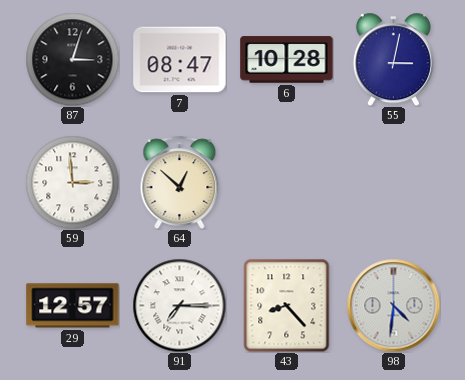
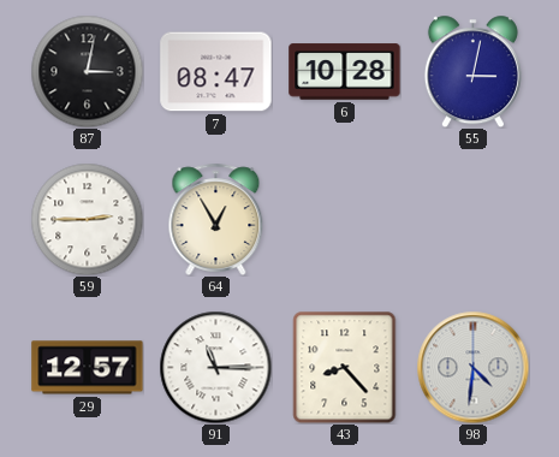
87: 3:03 -> 3:02 (87, 71)
59: 2:59 -> 2:45 (87, 219)
64: 12:52 -> 12:55 (216, 219)
91: 7:15 -> 11:15 (215, 367)
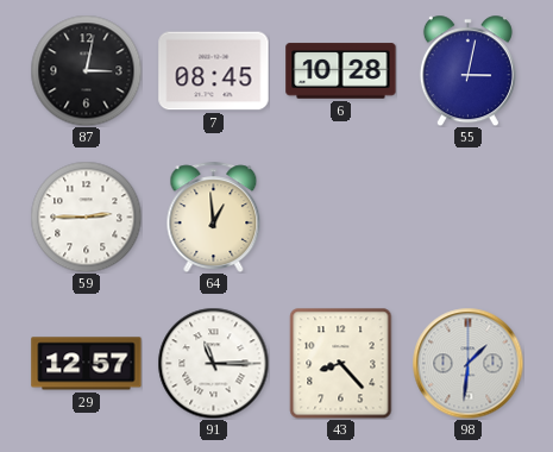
7: 08:47 -> 08:45 (214, 71)
64: 12:55 -> 12:59 (214, 216)
98: 4:31 -> 1:31 (467, 363)
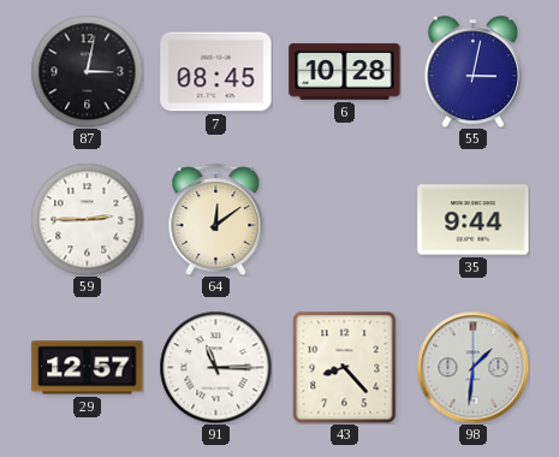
64: 12:59 -> 12:09 (216, 219)
35: none -> 9:44 (474, 220)
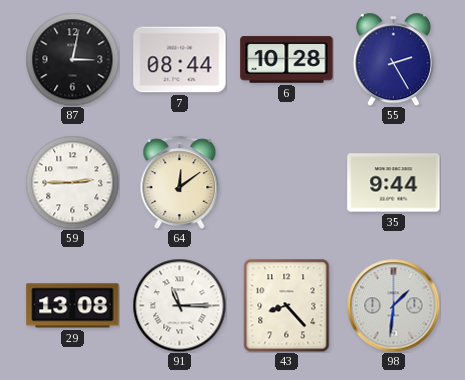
7: 08:45 -> 08:44 (180, 60)
55: 3:02 -> 2:25 (393, 59)
29: 12:57 -> 13:08 (73, 306)
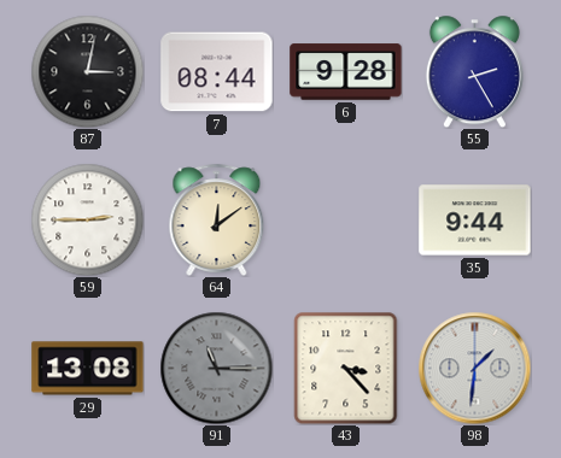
6: 10:28 -> 9:28 (346, 72)
91 dial: white -> grey (216, 368)
43: 8:23 -> 3:23 (346, 368)
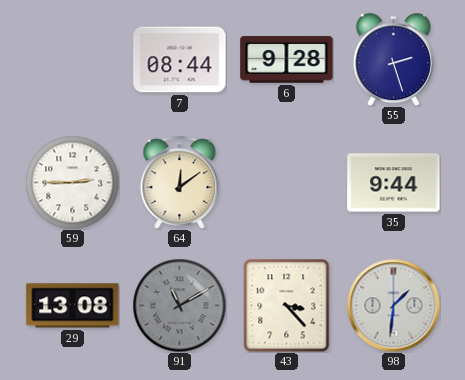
87: 3:02 -> none (87, 71)
55: 2:25 -> 2:27 (393, 59)
91: 11:15 -> 11:10 (179, 305)
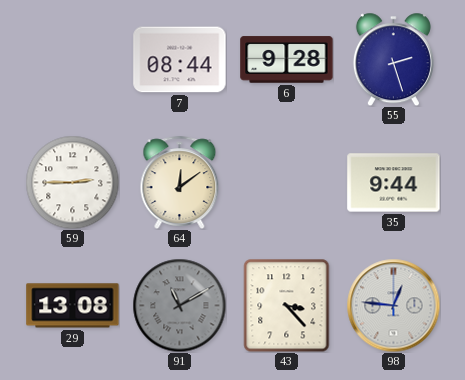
98: 1:31 -> 12:46 (393, 305)
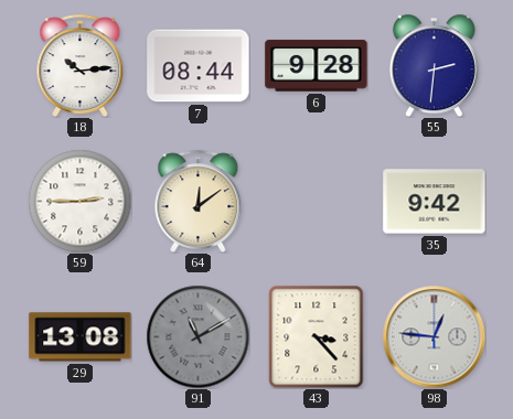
18: none -> 10:14 (81, 65)
55: 2:27 -> 2:31 (434, 65)
35: 9:44 -> 9:42 (435, 202)
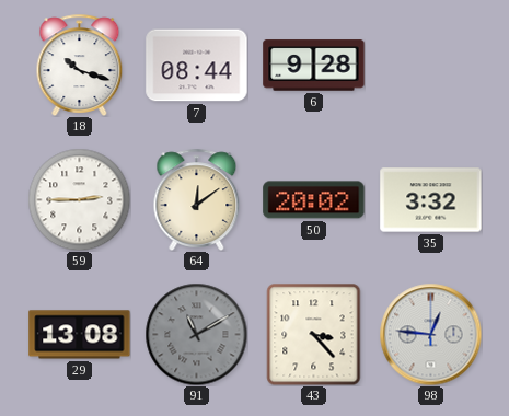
18: 10:14 -> 10:18 (80, 65)
55: 2:31 -> none (434, 65)
50: none -> 20:02 (314, 200)
35: 9:42 -> 3:32 (431, 200)
